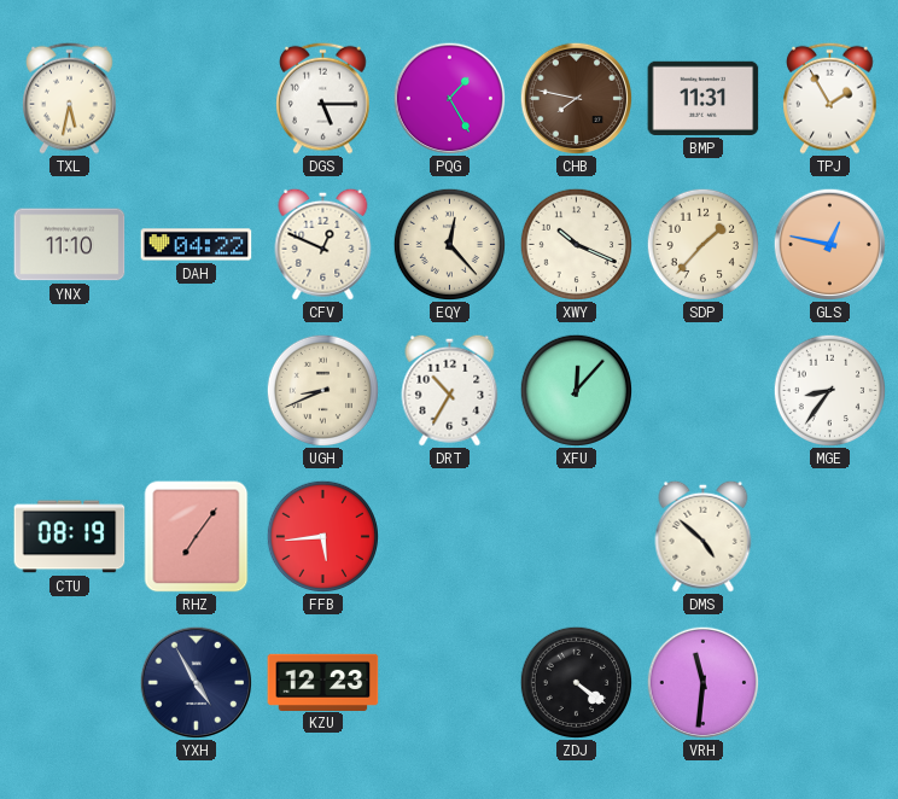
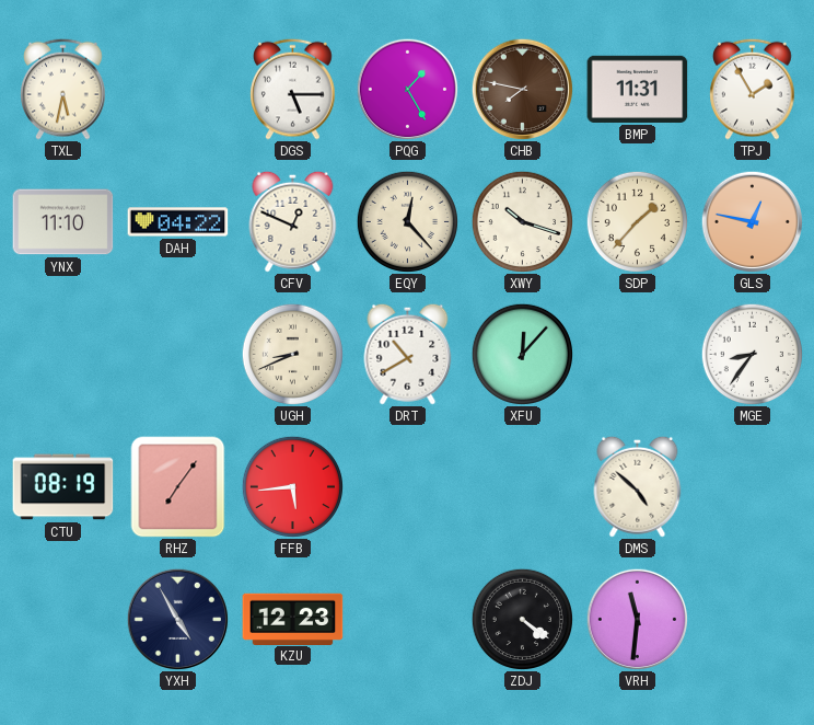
XWY: 10:19 -> 10:18 (522, 221)
DRT: 10:35 -> 10:40 (408, 354)
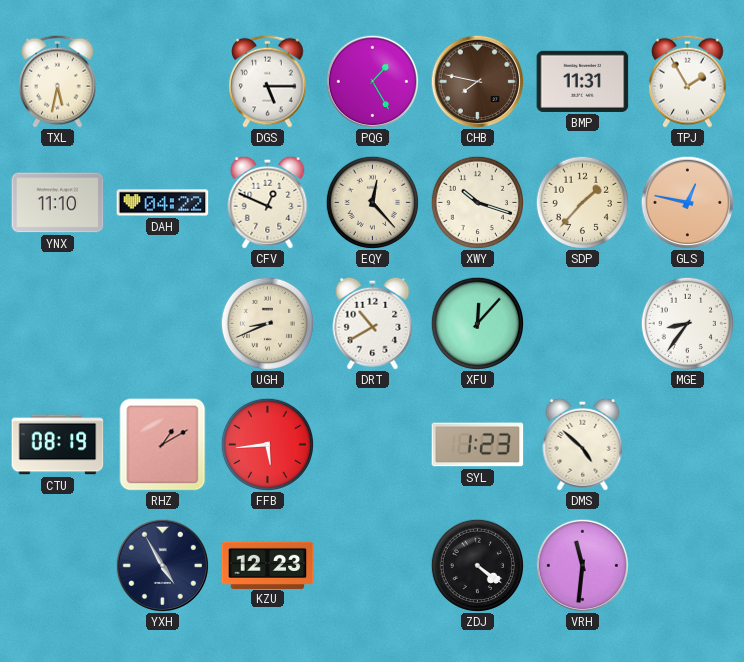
RHZ: 7:06 -> 1:10 (163, 445)
SYL: none -> 1:23 (478, 445)
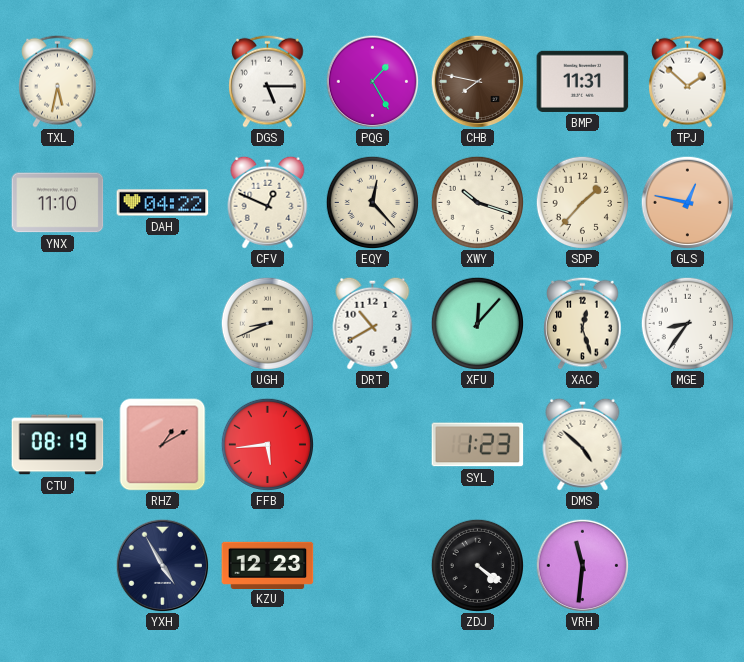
TPJ: 1:55 -> 1:52 (688, 81)
XAC: none -> 12:27 (583, 323)
